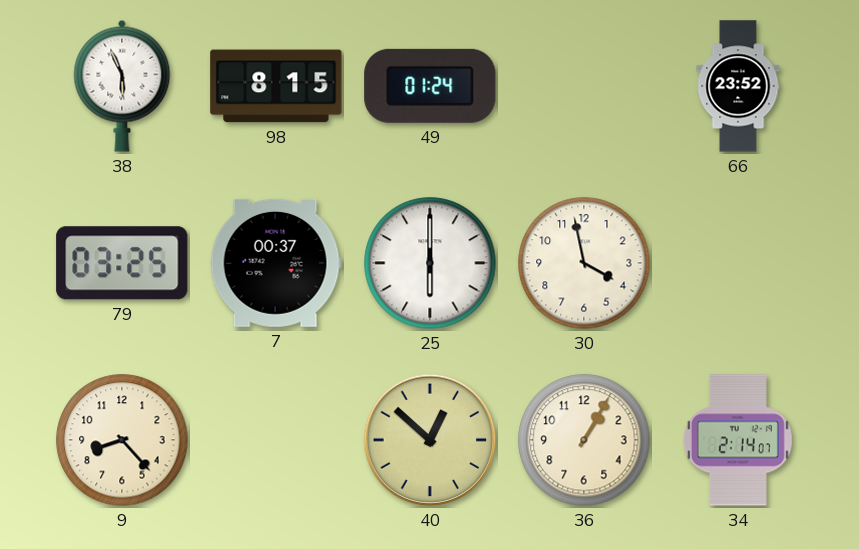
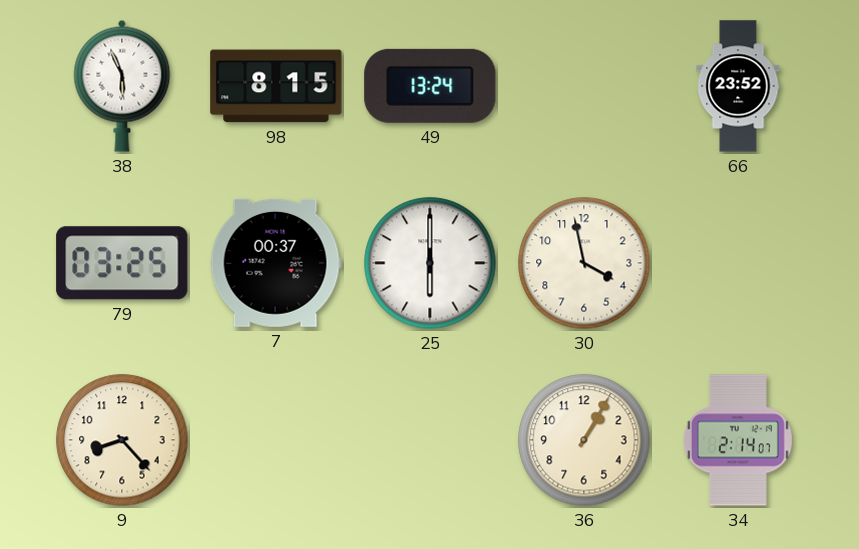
49: 01:24 -> 13:24 (430, 86)
40: 12:52 -> none (430, 440)
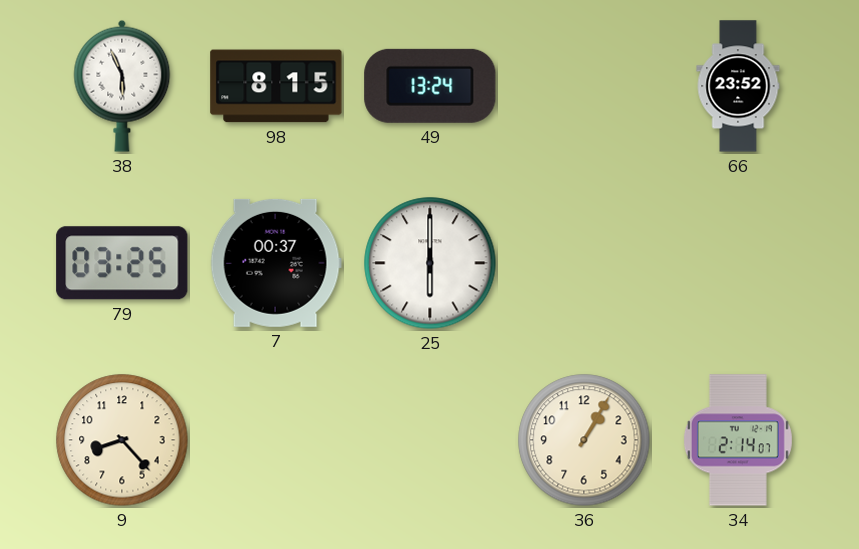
30: 3:58 -> none (584, 263)
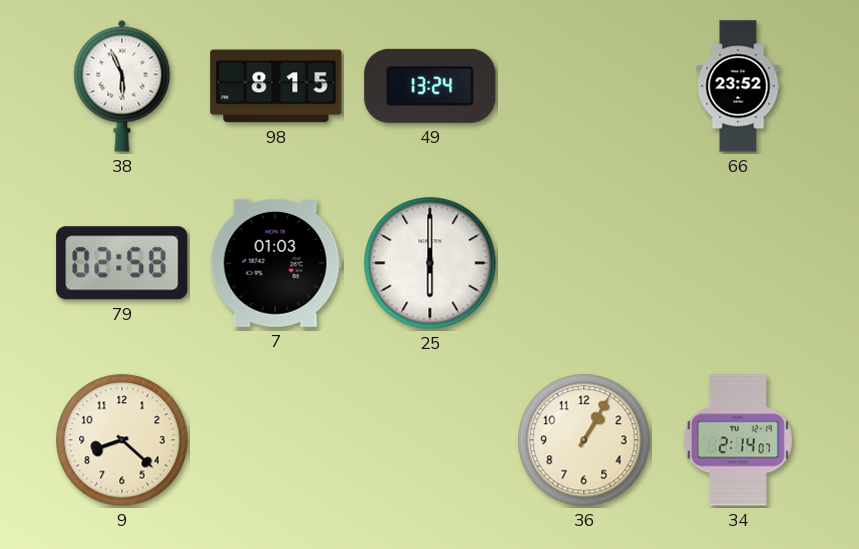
79: 03:25 -> 02:58 (122, 263)
7: 00:37 -> 01:03 (276, 263)
9: 8:23 -> 8:22 (122, 440)
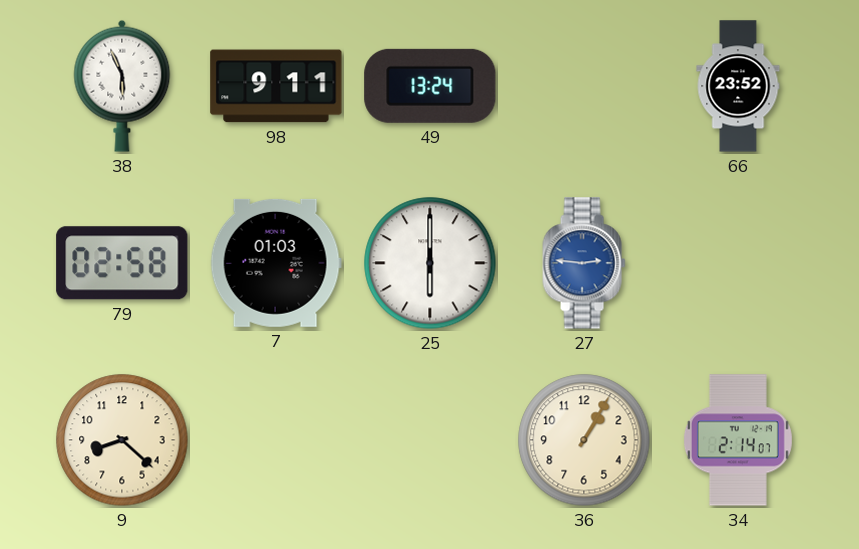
98: 8:15 -> 9:11 (276, 86)
27: none -> 2:46 (584, 263)
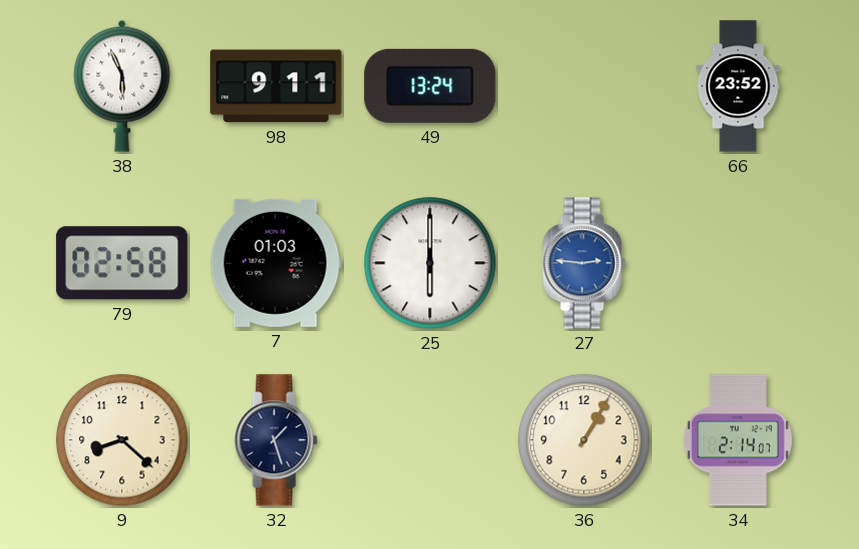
32: none -> 1:27 (276, 440)
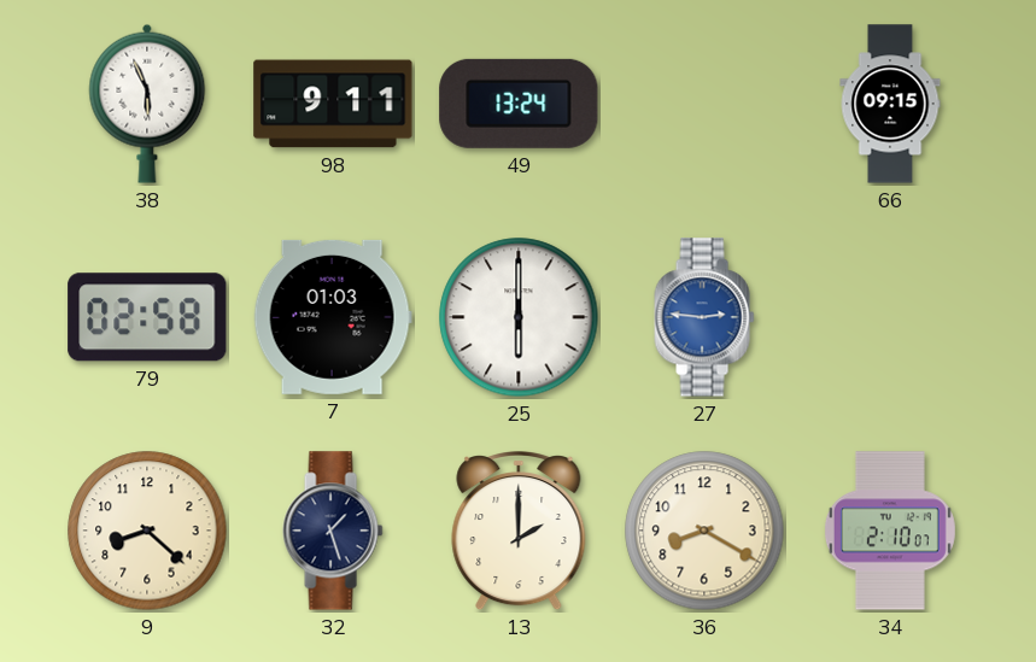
66: 23:52 -> 09:15 (890, 104)
13: none -> 2:00 (519, 532)
36: 1:05 -> 8:20 (704, 531)
34: 2:14 -> 2:10 (890, 531)
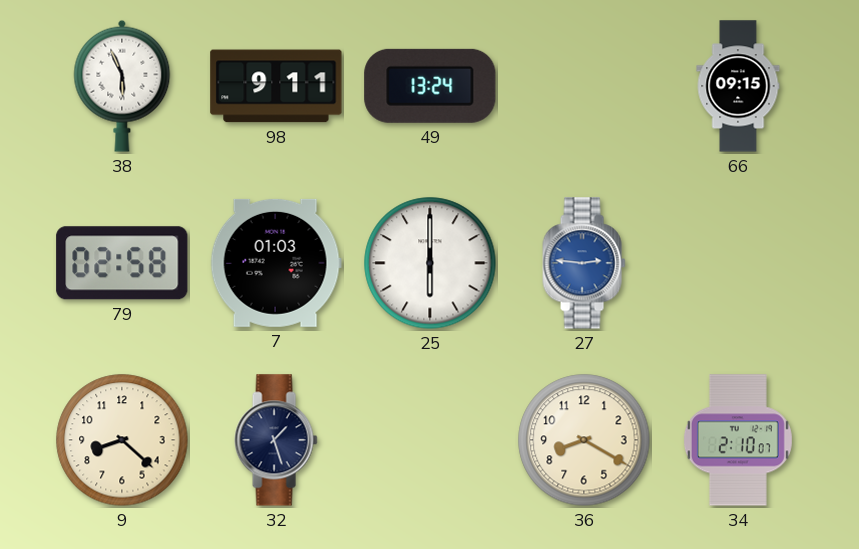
13: 2:00 -> none (519, 532)
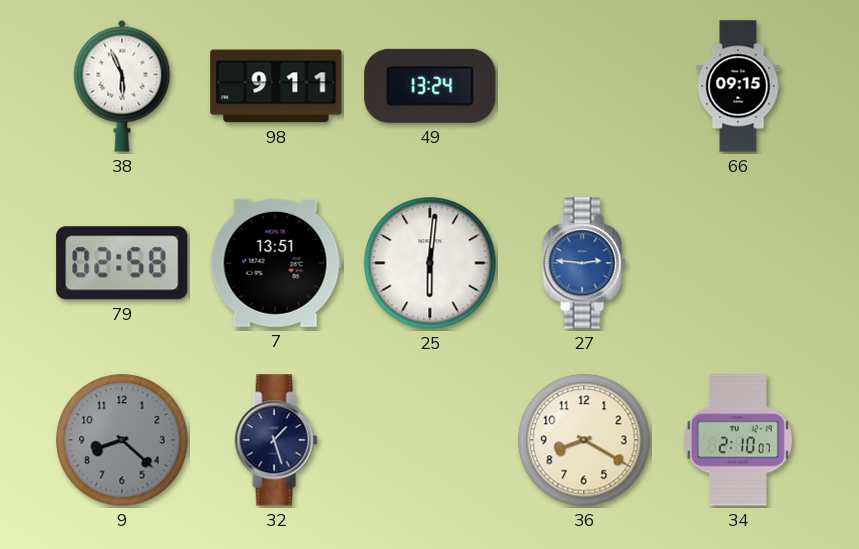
7: 01:03 -> 13:51 (276, 263)
25: 6:00 -> 6:01 (430, 263)
9 dial: cream -> grey (122, 440)
